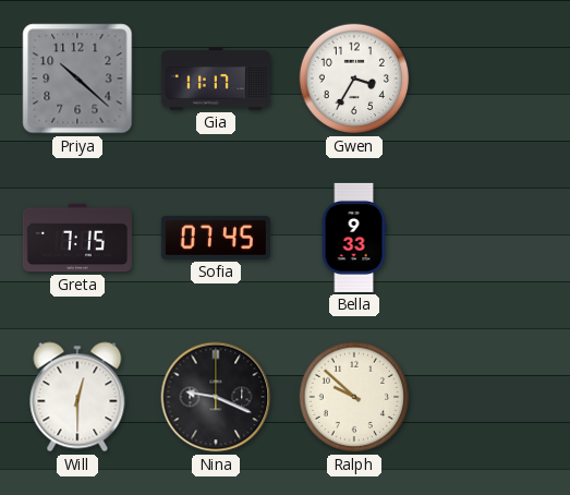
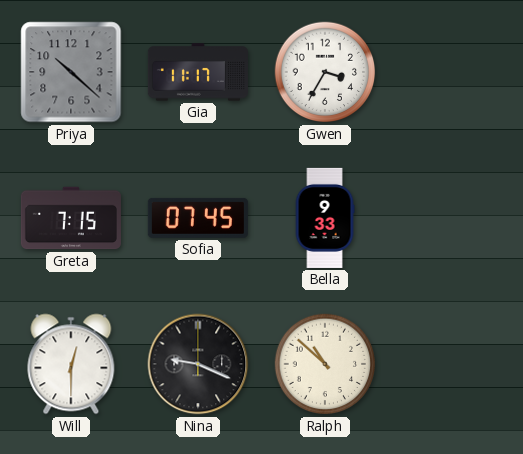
Ralph: 9:52 -> 10:52 (325, 364)
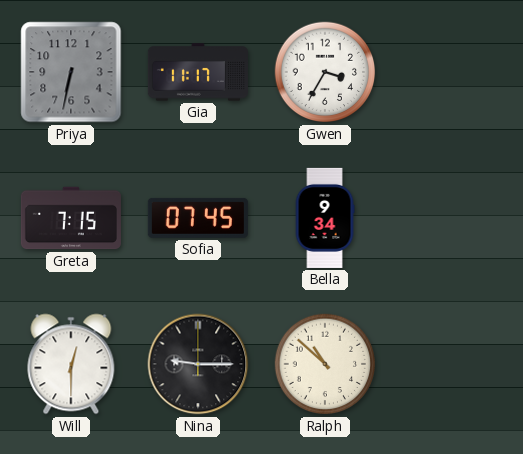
Priya: 10:22 -> 6:32 (71, 72)
Bella: 9:33 -> 9:34 (325, 218)
Nina: 9:19 -> 9:15 (198, 364)
